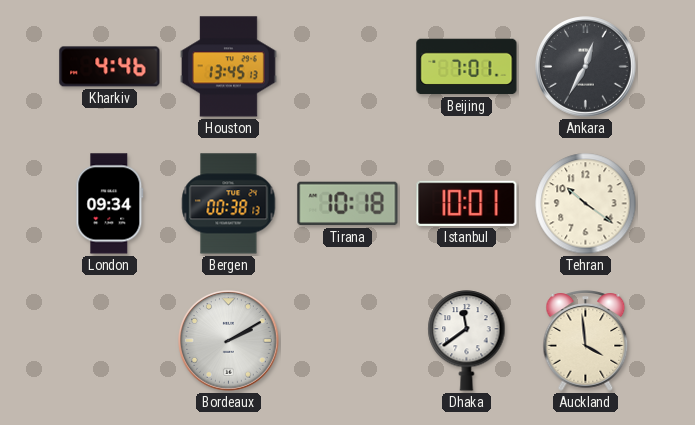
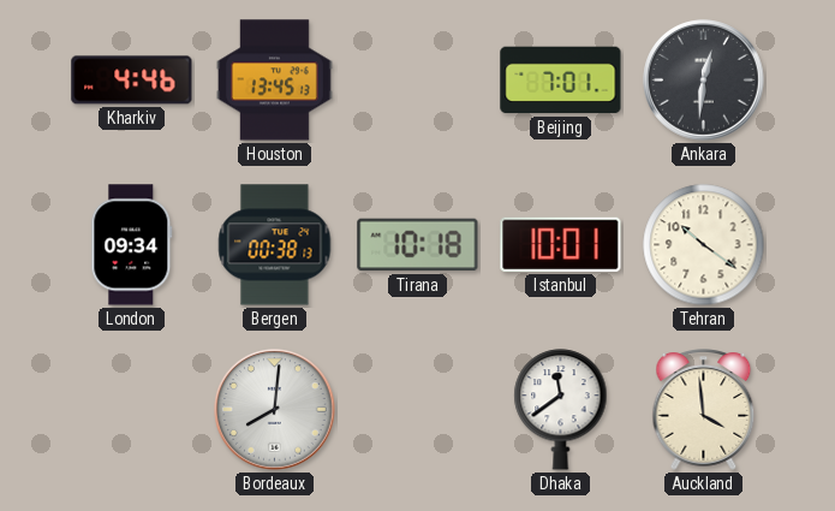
Ankara: 12:35 -> 12:31 (704, 81)
Bordeaux: 2:10 -> 8:01 (275, 410)
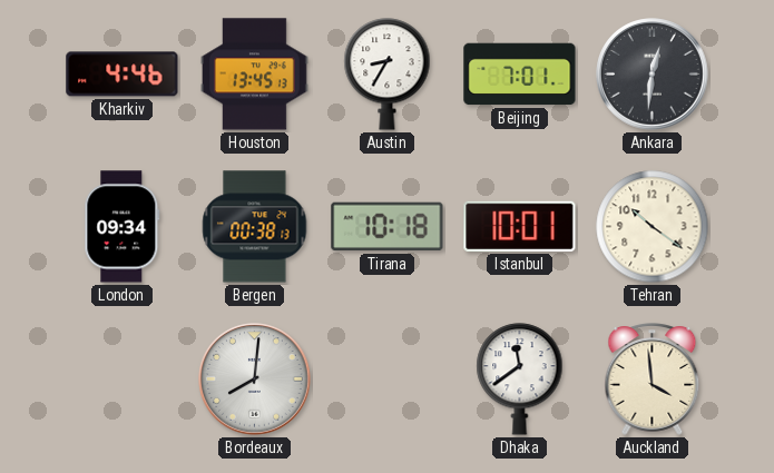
Austin: none -> 8:35 (388, 75)
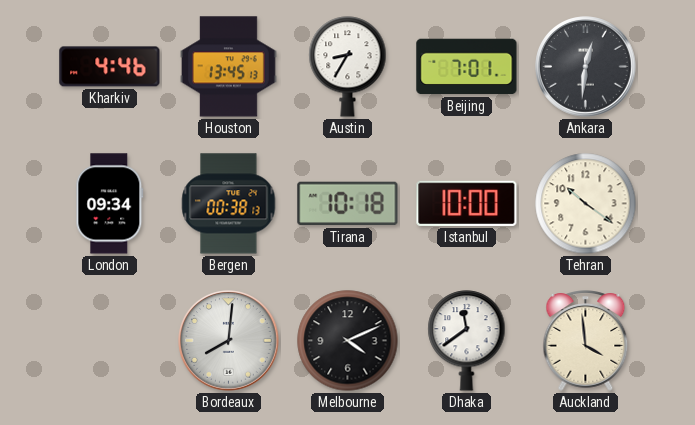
Istanbul: 10:01 -> 10:00 (467, 203)
Melbourne: none -> 4:11 (348, 341)
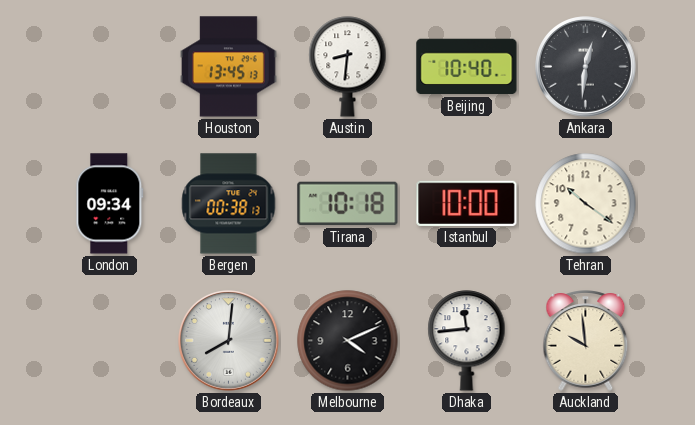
Kharkiv: 4:46 -> none (110, 67)
Austin: 8:35 -> 8:31 (348, 67)
Beijing: 7:01 -> 10:40 (467, 67)
Dhaka: 11:39 -> 11:44 (467, 341)
Auckland: 3:59 -> 9:59 (586, 341)
